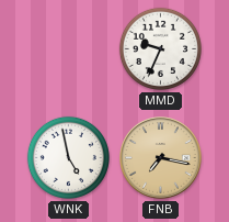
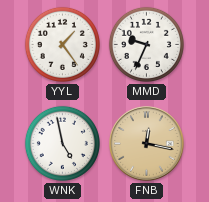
YYL: none -> 1:24 (62, 44)
FNB: 7:17 -> 12:17 (147, 144)
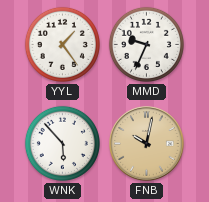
WNK: 4:58 -> 5:53 (62, 143)
FNB: 12:17 -> 10:02 (147, 144)
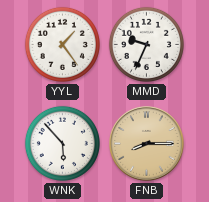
FNB: 10:02 -> 8:15 (147, 144)
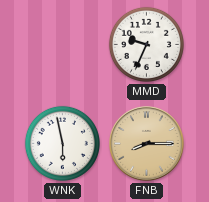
YYL: 1:24 -> none (62, 44)
WNK: 5:53 -> 5:58 (62, 143)
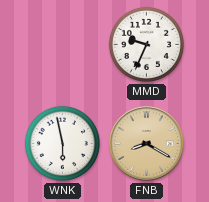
FNB: 8:15 -> 8:20 (147, 144)
